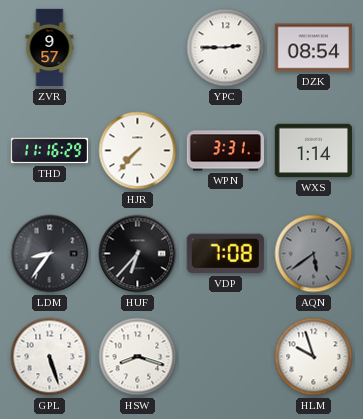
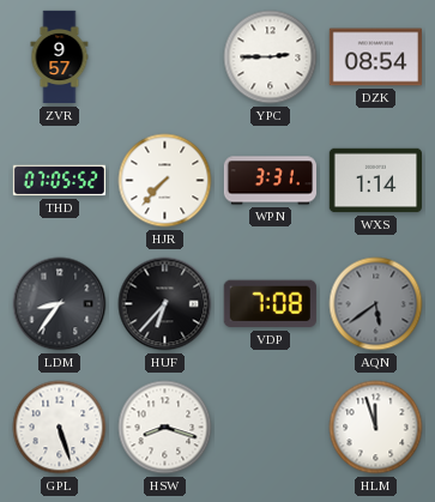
THD: 11:16 -> 07:05 (60, 181)
HLM: 9:57 -> 11:57 (376, 428)
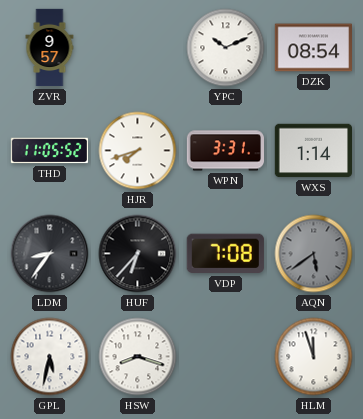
YPC: 2:45 -> 10:11 (226, 48)
THD: 07:05 -> 11:05 (50, 151)
HJR: 7:37 -> 7:42 (138, 151)
GPL: 5:27 -> 5:32 (50, 357)
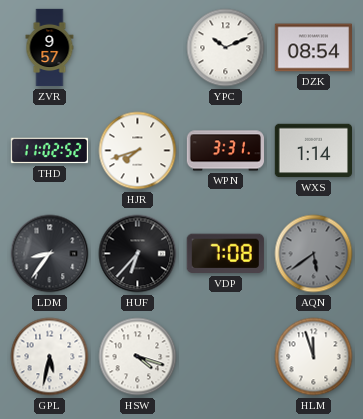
THD: 11:05 -> 11:02 (50, 151)
HSW: 8:18 -> 4:18 (138, 357)
